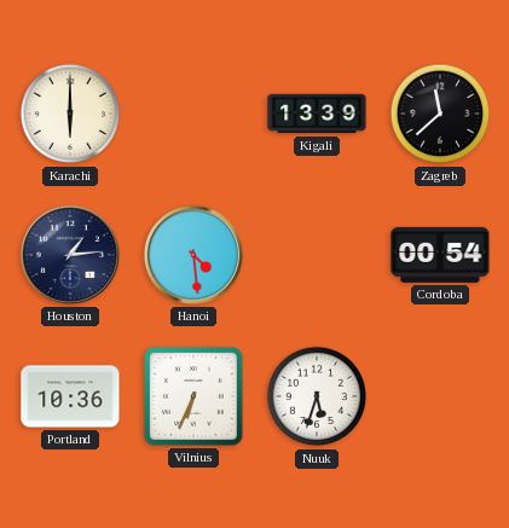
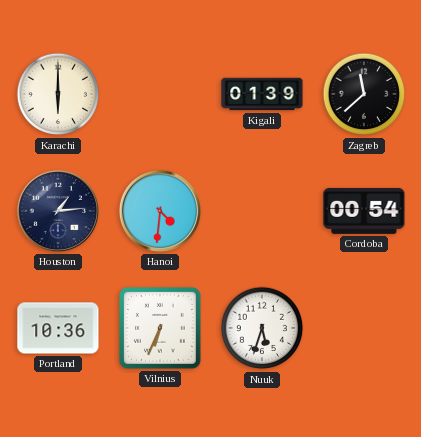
Kigali: 13:39 -> 01:39 (262, 94)
Hanoi: 4:29 -> 4:31 (160, 211)
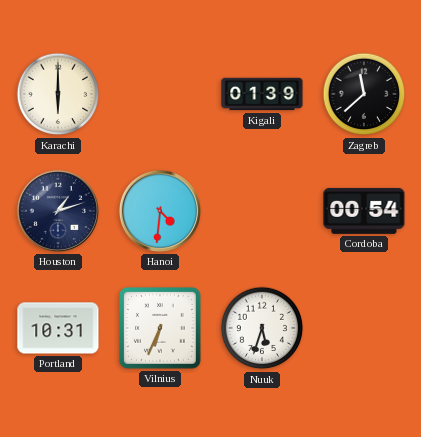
Houston: 1:14 -> 1:12 (58, 211)
Portland: 10:36 -> 10:31 (58, 328)
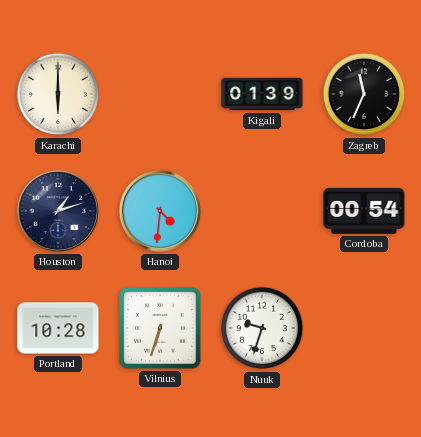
Zagreb: 11:38 -> 11:34 (364, 94)
Portland: 10:31 -> 10:28 (58, 328)
Vilnius: 6:34 -> 6:33 (161, 329)
Nuuk: 5:33 -> 9:33 (262, 328)
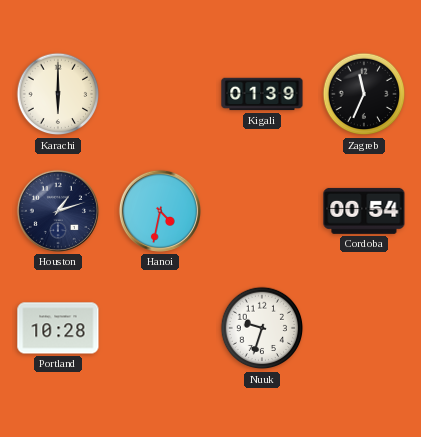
Hanoi: 4:31 -> 4:32 (160, 211)
Vilnius: 6:33 -> none (161, 329)
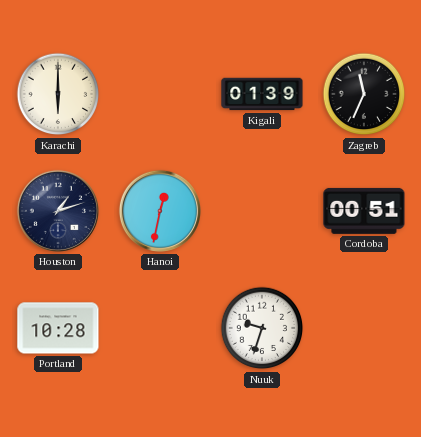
Hanoi: 4:32 -> 12:32 (160, 211)
Cordoba: 00:54 -> 00:51 (364, 211)
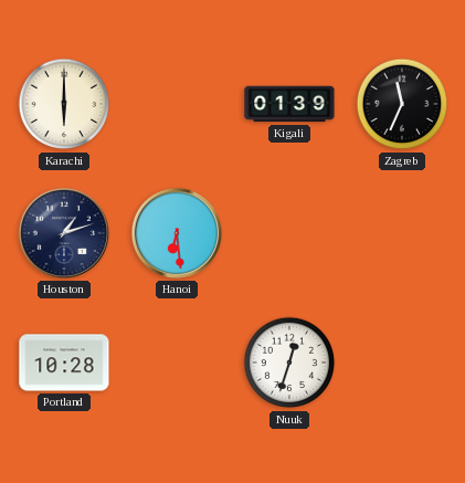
Hanoi: 12:32 -> 6:29 (177, 233)
Cordoba: 00:51 -> none (364, 211)
Nuuk: 9:33 -> 12:33 (289, 363)
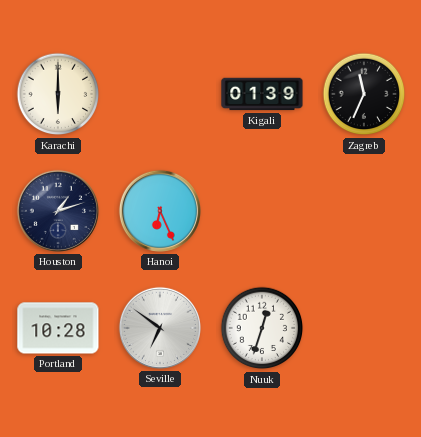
Hanoi: 6:29 -> 6:26 (160, 211)
Seville: none -> 6:51 (160, 328)
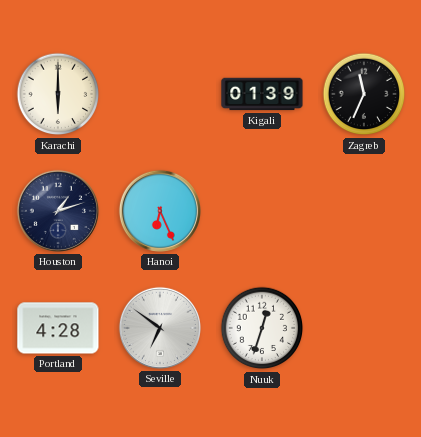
Portland: 10:28 -> 4:28 (58, 328)
